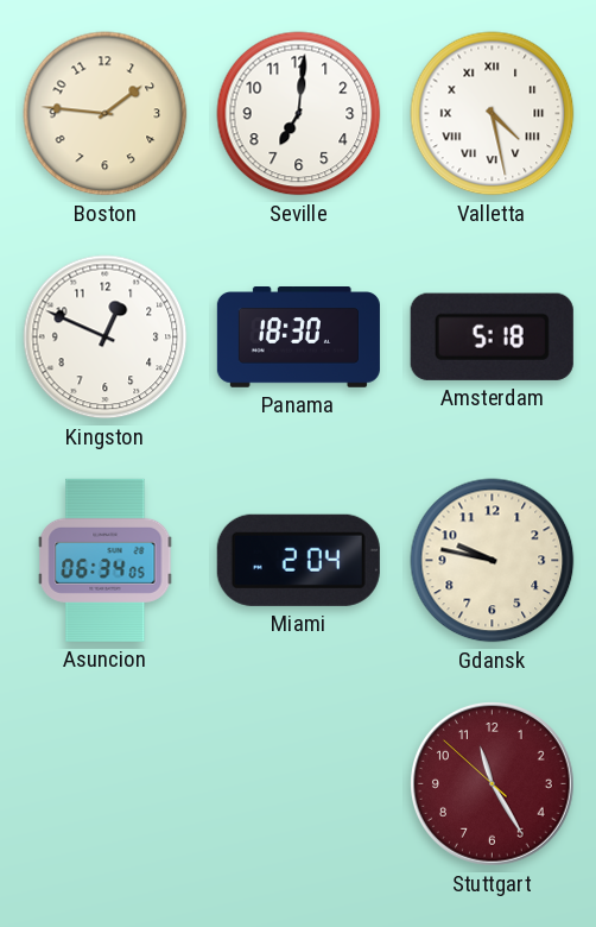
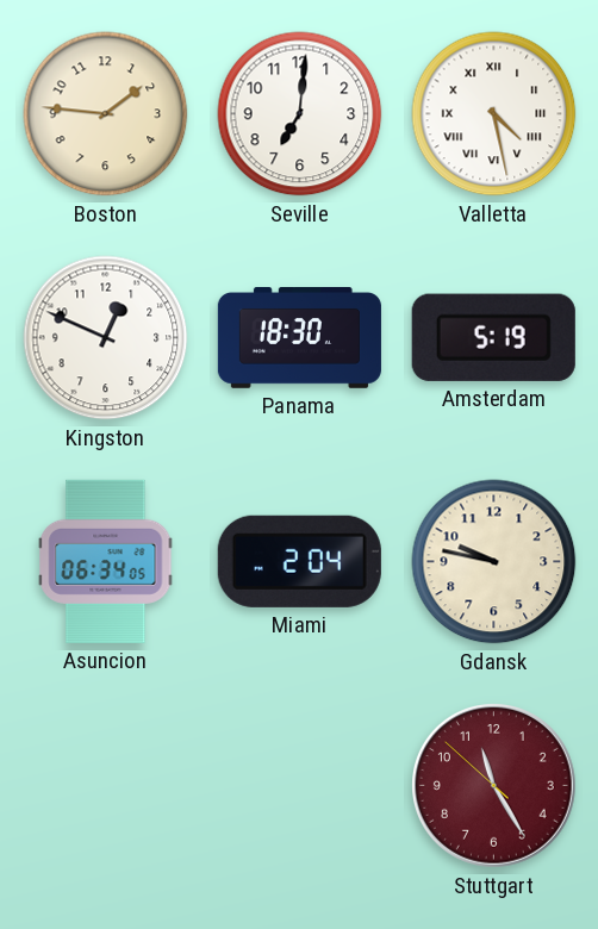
Amsterdam: 5:18 -> 5:19 (493, 337)
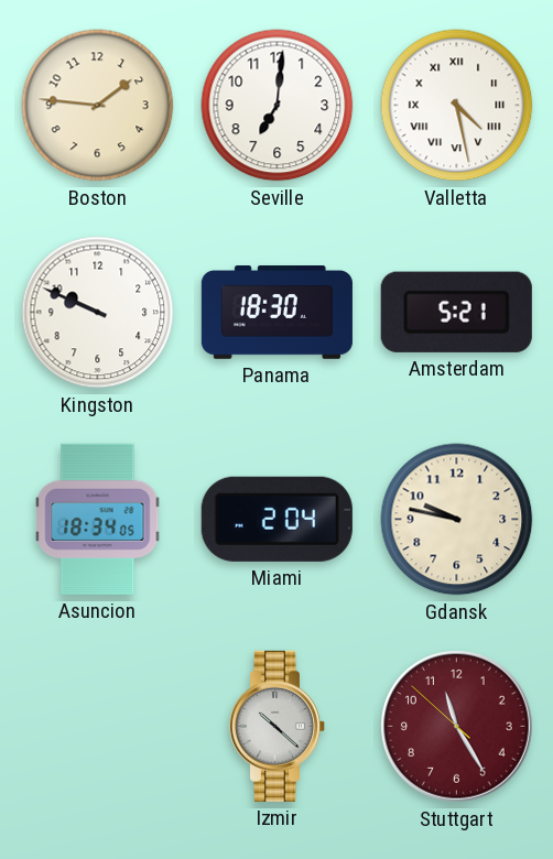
Kingston: 12:49 -> 9:49 (98, 313)
Amsterdam: 5:19 -> 5:21 (456, 312)
Asuncion: 06:34 -> 18:34 (98, 519)
Izmir: none -> 10:22 (278, 726)
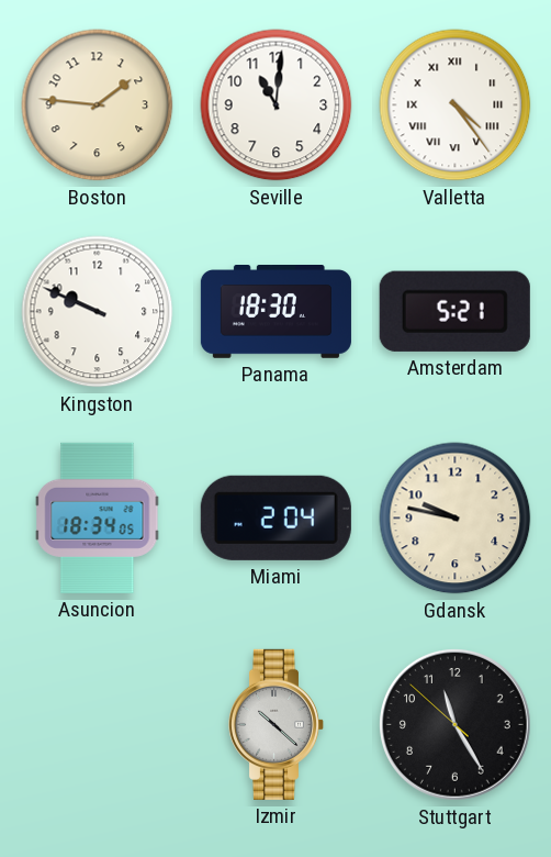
Seville: 7:01 -> 11:01 (277, 105)
Valletta: 4:28 -> 4:24 (456, 105)
Stuttgart dial: burgundy -> black (456, 725)
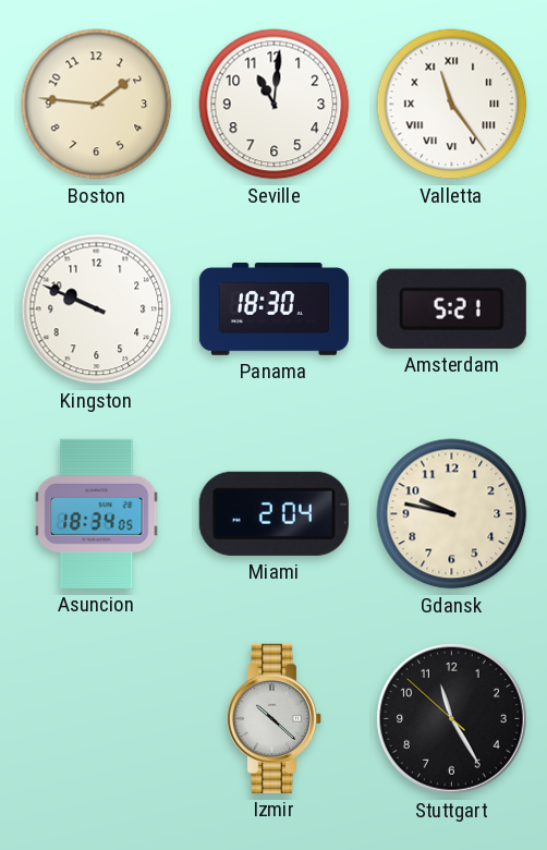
Valletta: 4:24 -> 11:24 (452, 105)
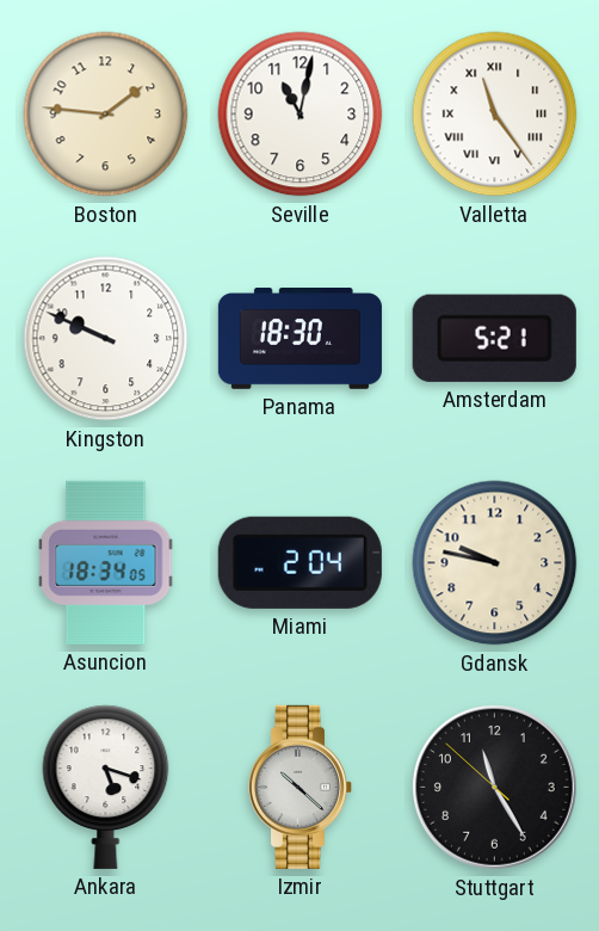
Seville: 11:01 -> 11:02 (301, 115)
Ankara: none -> 5:18 (106, 787)
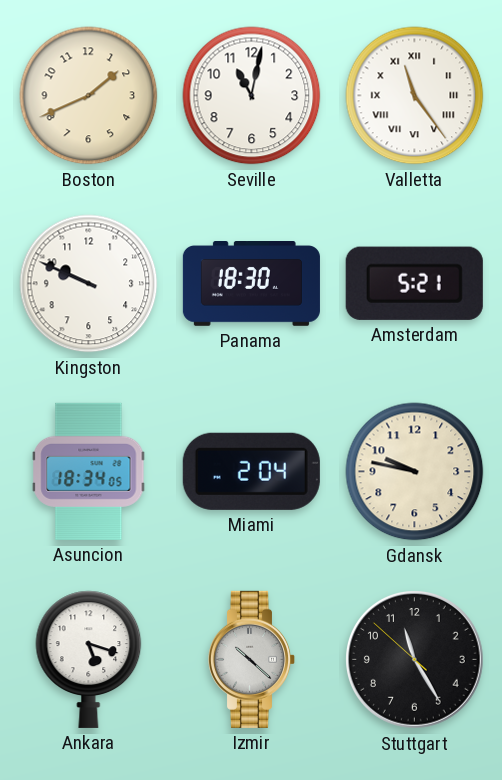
Boston: 1:46 -> 1:41 (89, 96)
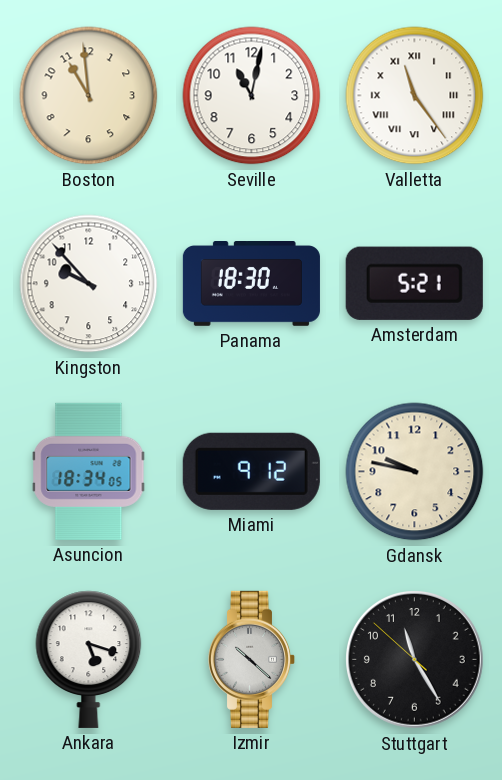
Boston: 1:41 -> 10:59 (89, 96)
Kingston: 9:49 -> 9:53 (89, 284)
Miami: 2:04 -> 9:12 (251, 471)
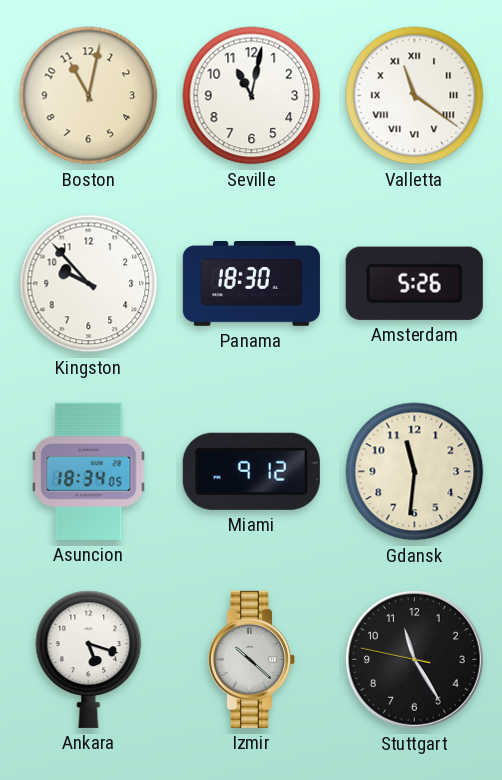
Boston: 10:59 -> 11:02 (89, 96)
Valletta: 11:24 -> 11:21 (415, 96)
Amsterdam: 5:21 -> 5:26 (414, 283)
Gdansk: 9:47 -> 11:31 (415, 472)
Stuttgart: 11:24:52 -> 11:24:47 (415, 660)
